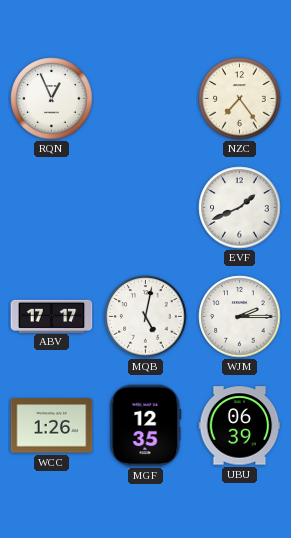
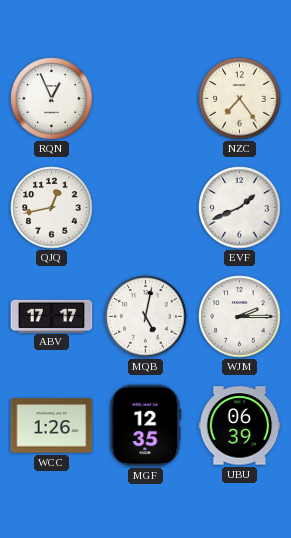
QJQ: none -> 12:43 (52, 208)
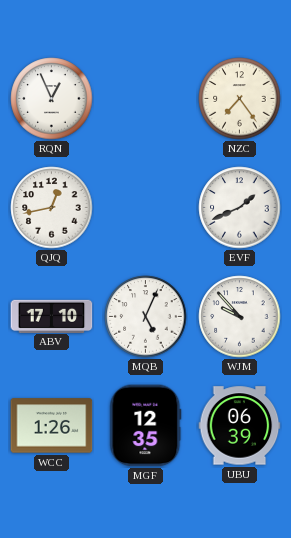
ABV: 17:17 -> 17:10 (52, 316)
MQB: 5:02 -> 5:04 (146, 317)
WJM: 2:15 -> 9:53 (240, 317)
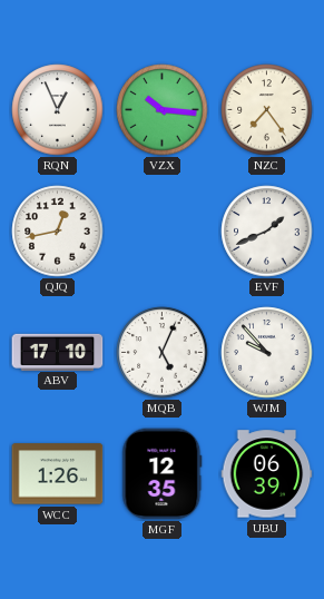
VZX: none -> 10:16 (163, 110)
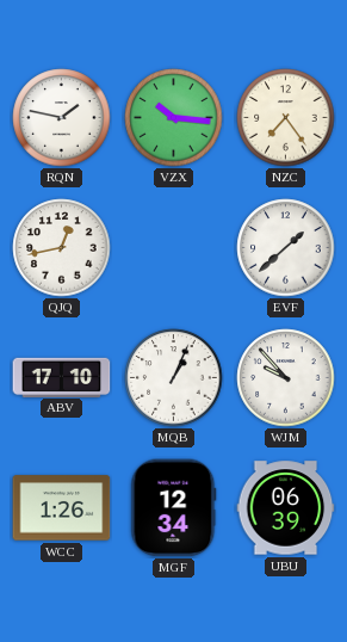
RQN: 12:56 -> 1:47 (62, 118)
EVF: 1:41 -> 1:38 (286, 248)
MQB: 5:04 -> 1:04 (174, 378)
MGF: 12:35 -> 12:34 (174, 508)
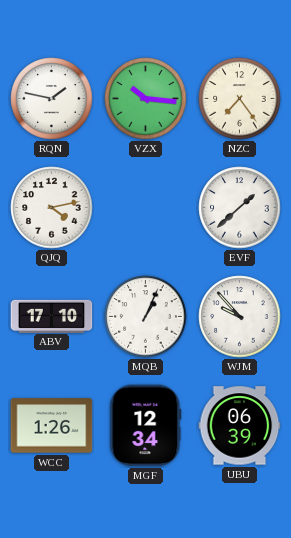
QJQ: 12:43 -> 4:13 (52, 208)
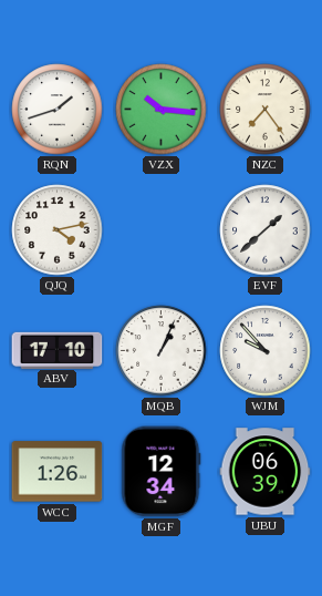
RQN: 1:47 -> 1:42 (58, 110)
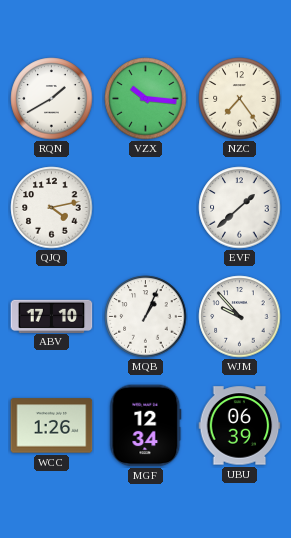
RQN: 1:42 -> 1:40 (52, 99)
